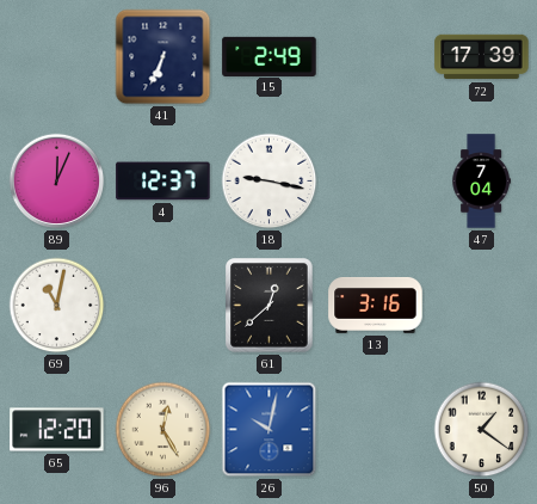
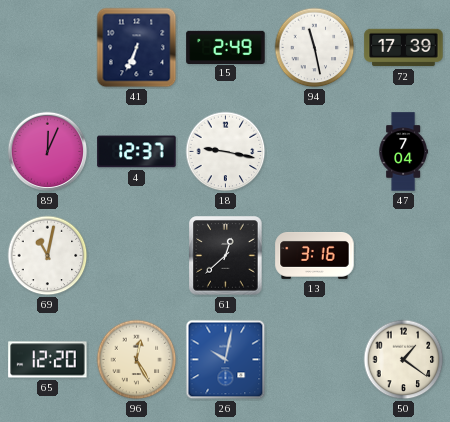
94: none -> 11:28 (315, 48)
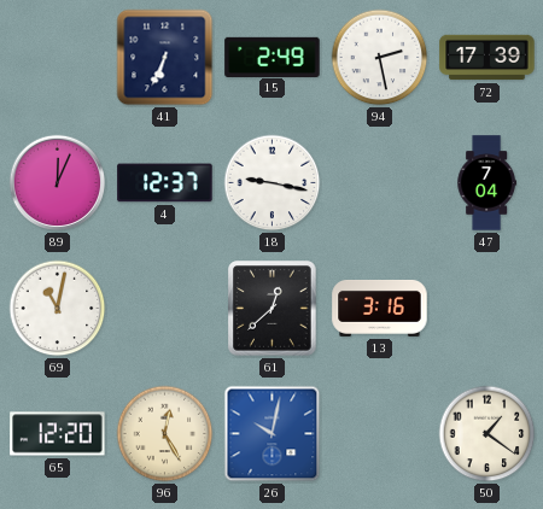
94: 11:28 -> 2:28 (380, 58)
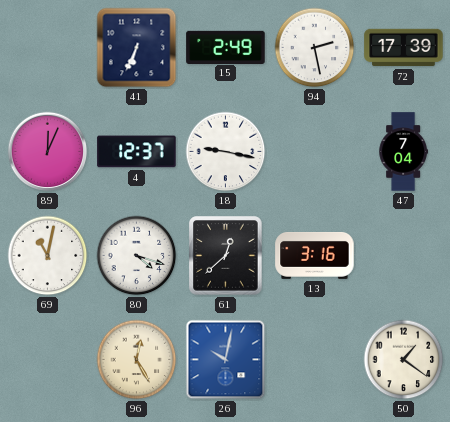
80: none -> 4:18 (137, 256)
65: 12:20 -> none (58, 434)
